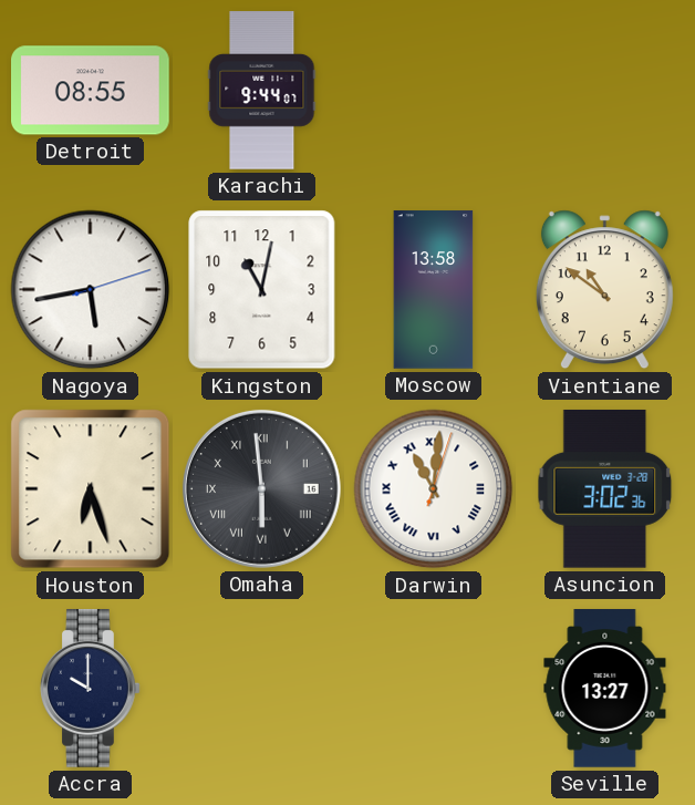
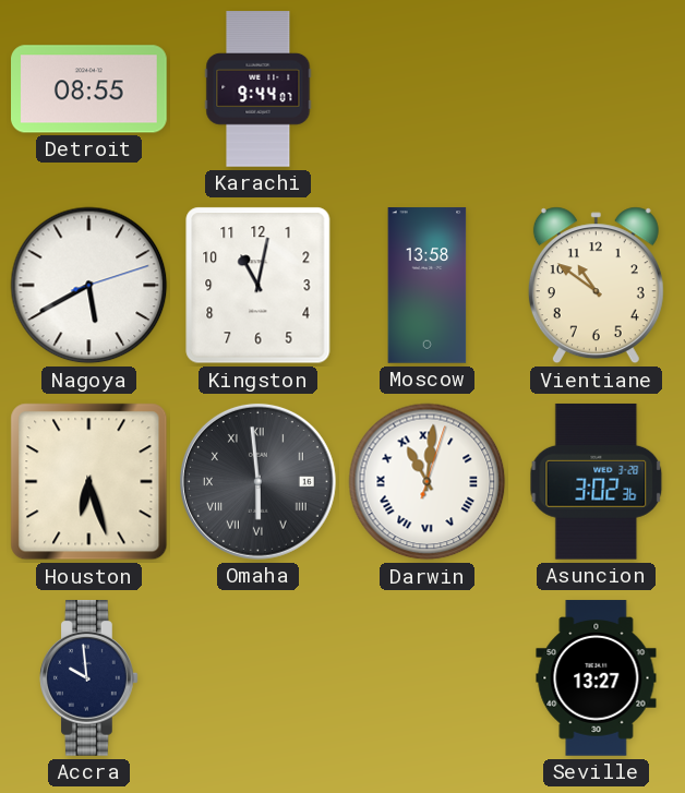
Nagoya: 5:43 -> 5:40 (89, 286)
Accra: 10:00 -> 9:59 (89, 678)
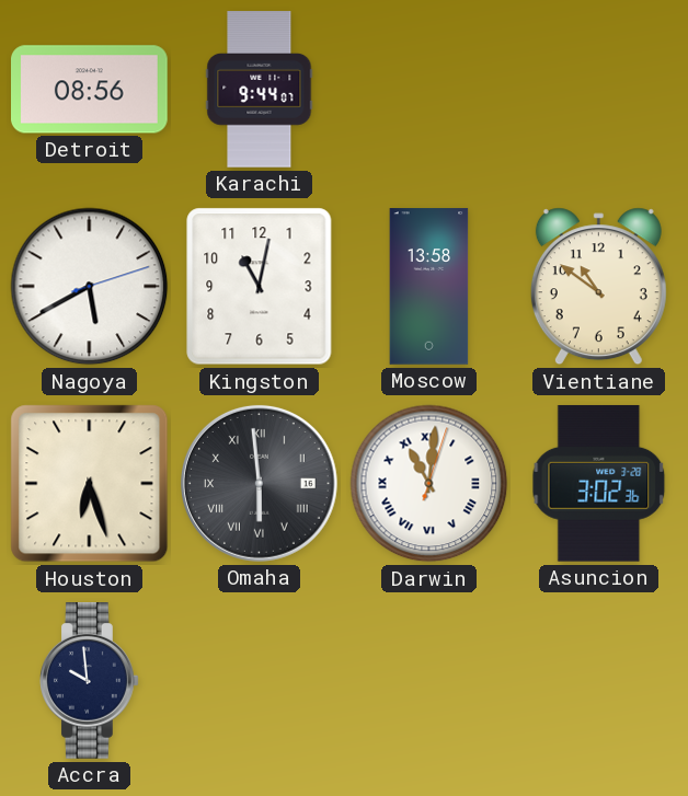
Detroit: 08:55 -> 08:56 (90, 90)
Seville: 13:27 -> none (597, 678)
